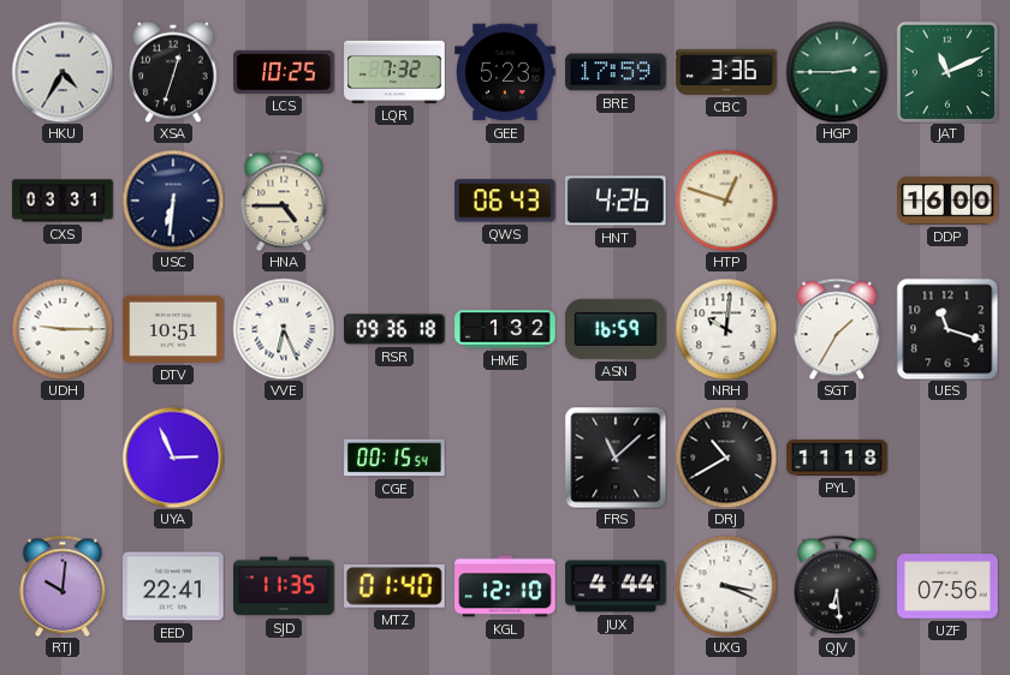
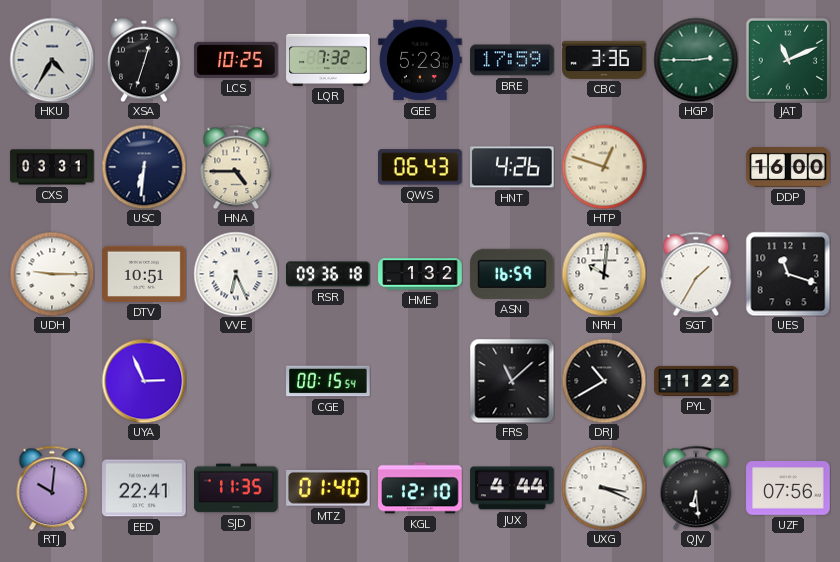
PYL: 11:18 -> 11:22 (696, 381)
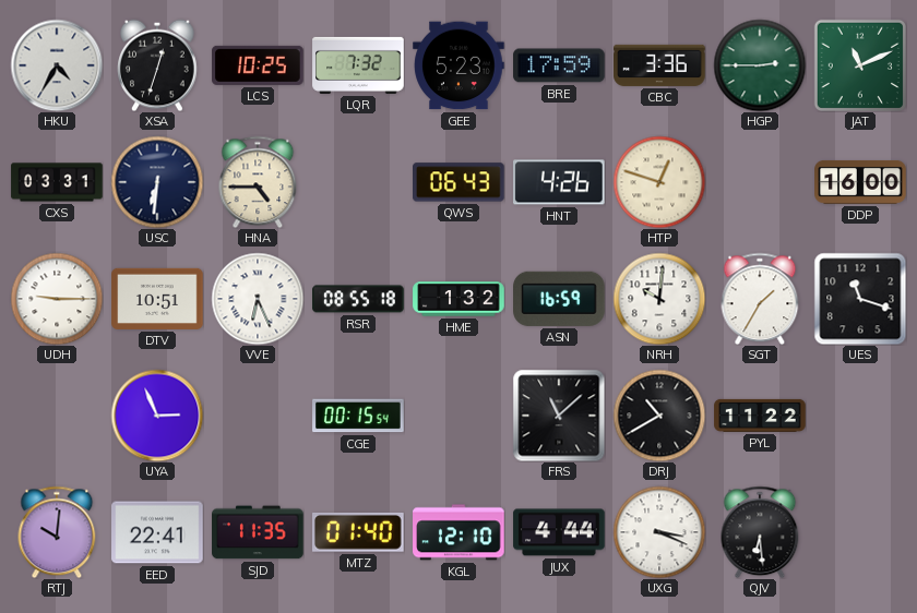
RSR: 09:36 -> 08:55 (358, 299)
UZF: 07:56 -> none (788, 488)
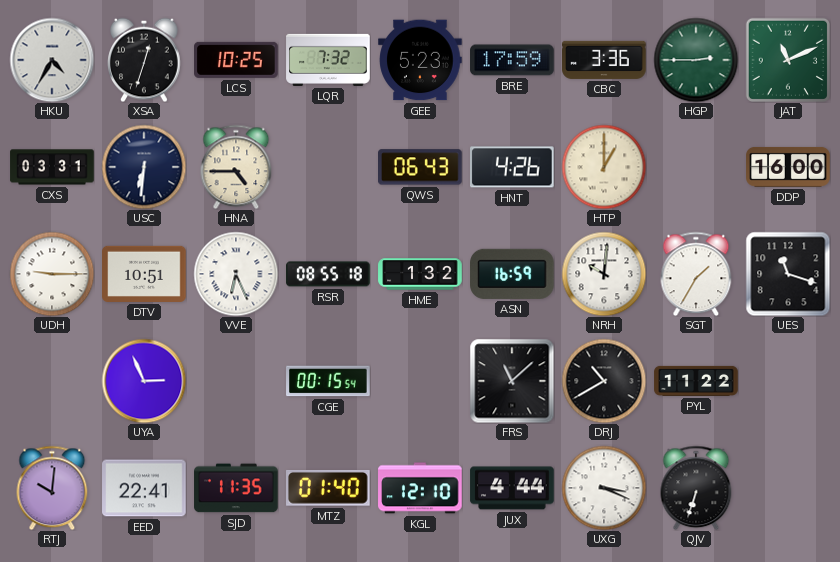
HTP: 12:48 -> 1:00 (604, 167)
QJV: 6:29 -> 6:33 (696, 488)
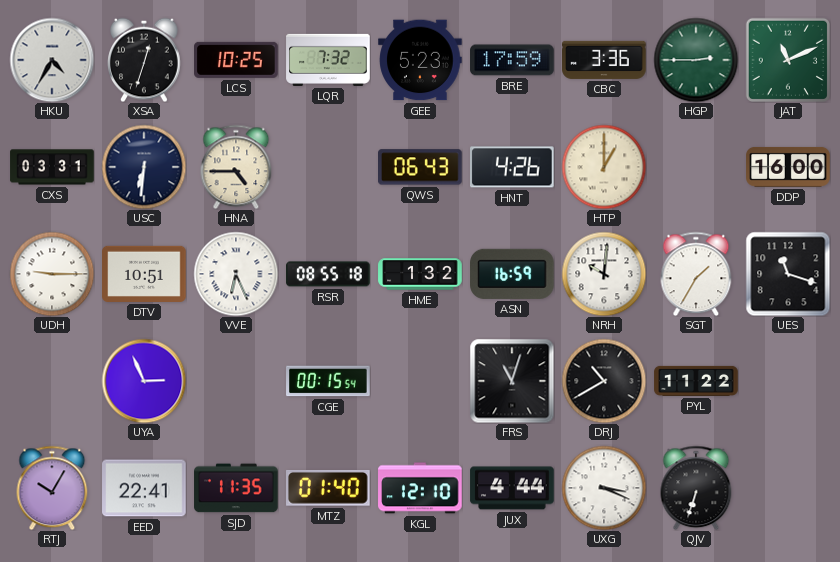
FRS: 11:08 -> 11:03 (512, 381)
RTJ: 10:01 -> 10:05 (52, 488)
